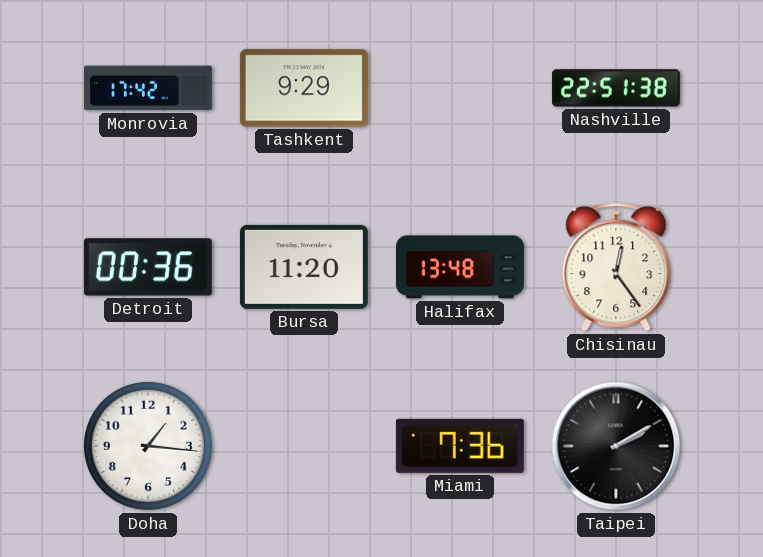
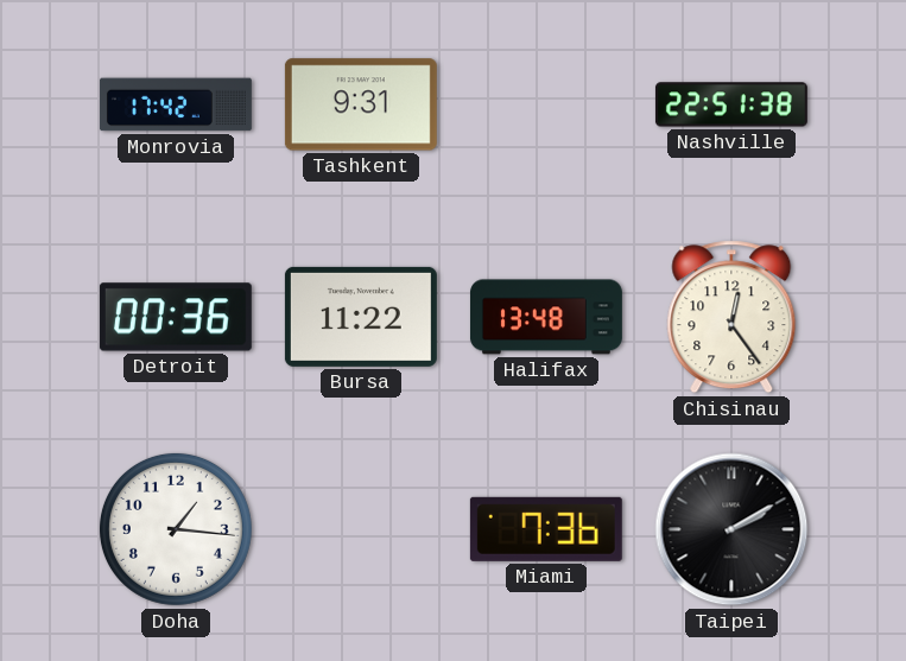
Tashkent: 9:29 -> 9:31 (361, 104)
Bursa: 11:20 -> 11:22 (361, 317)
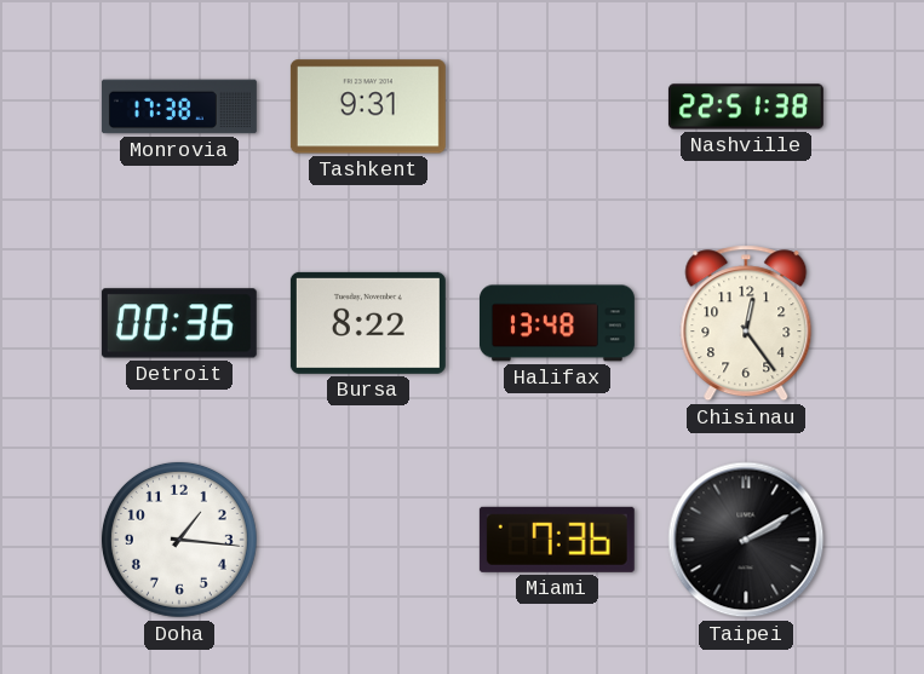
Monrovia: 17:42 -> 17:38 (179, 106)
Bursa: 11:22 -> 8:22 (368, 323)
